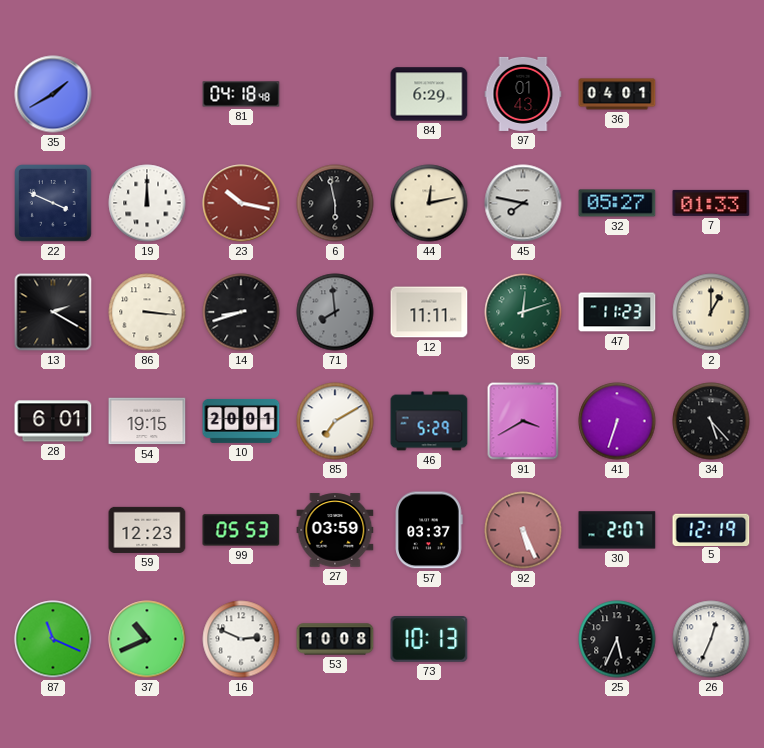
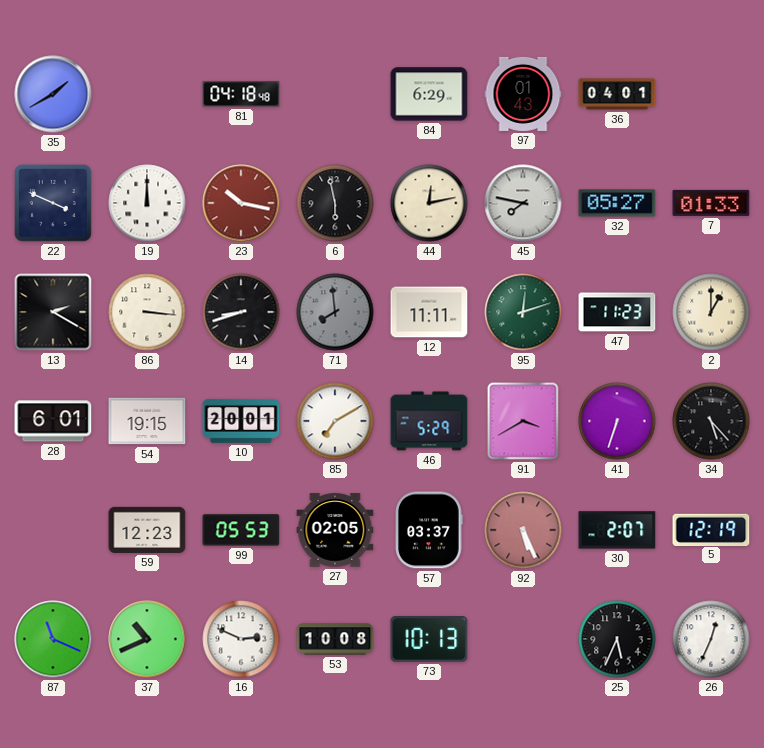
27: 03:59 -> 02:05 (335, 530)
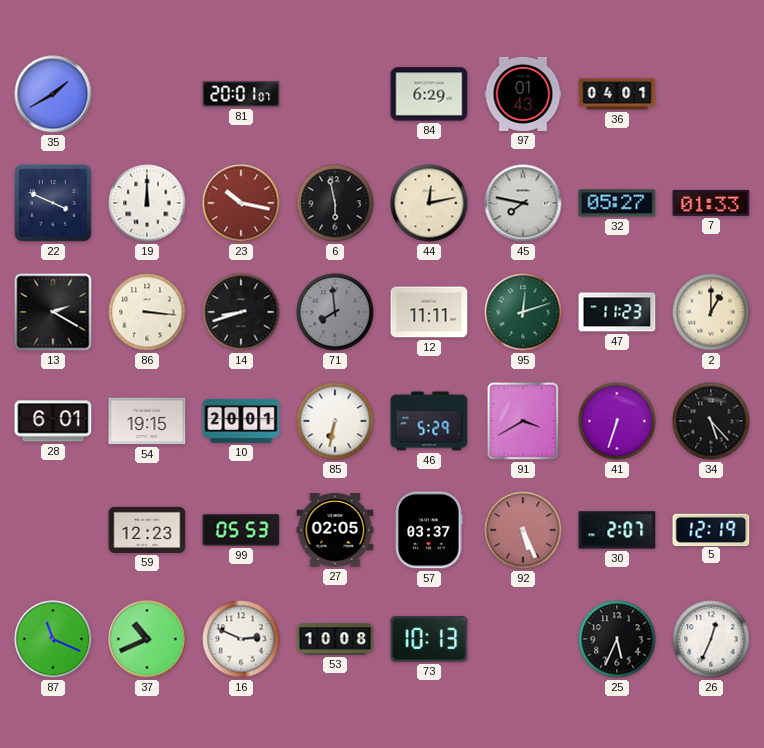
81: 04:18 -> 20:01 (241, 94)
85: 7:10 -> 6:32 (335, 421)
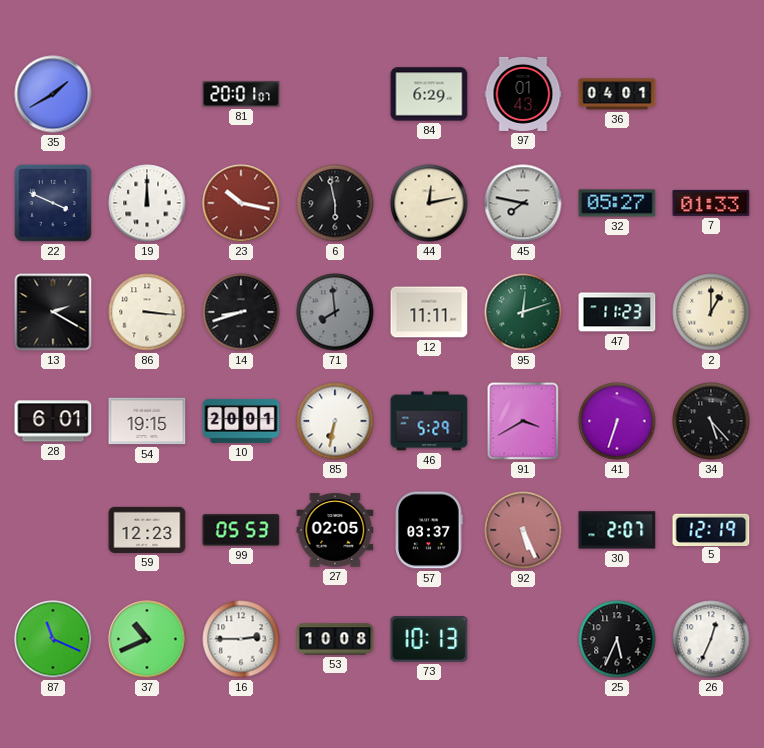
16: 2:49 -> 2:45 (241, 639)
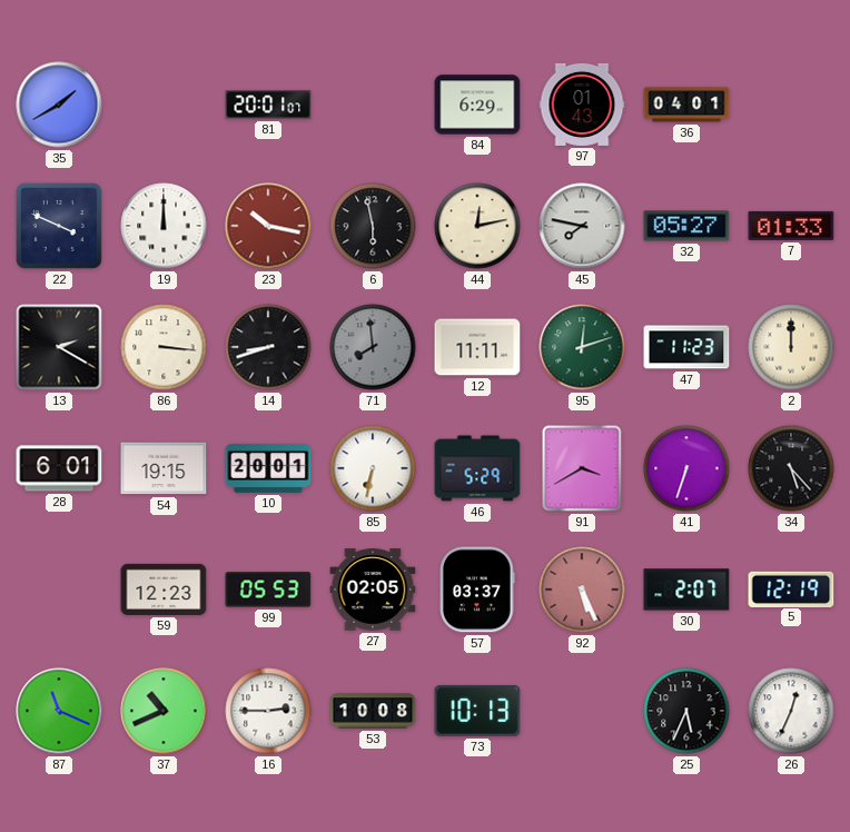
2: 1:00 -> 12:00 (791, 347)
